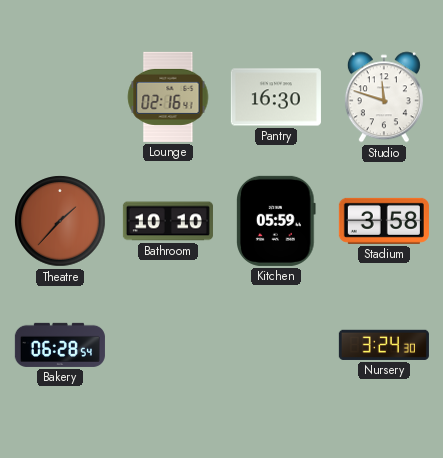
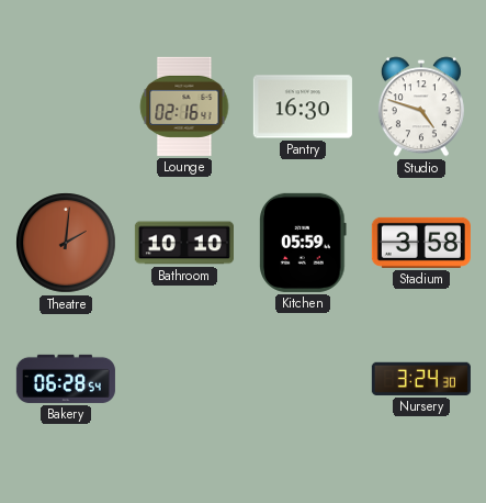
Studio: 11:48 -> 4:48 (421, 107)
Theatre: 1:37 -> 2:01 (66, 243)
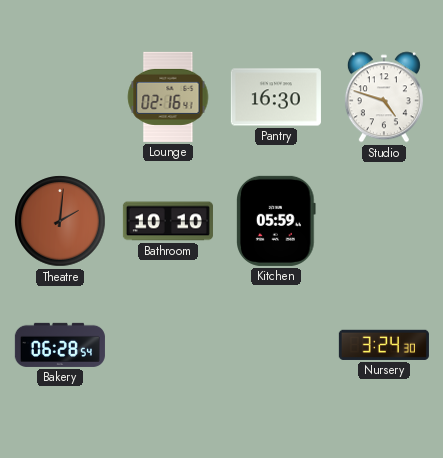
Stadium: 3:58 -> none (421, 243)
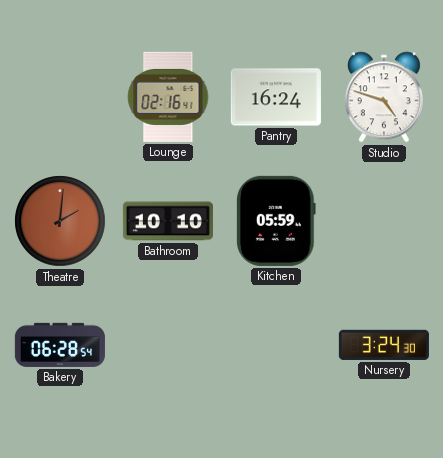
Pantry: 16:30 -> 16:24 (276, 97)
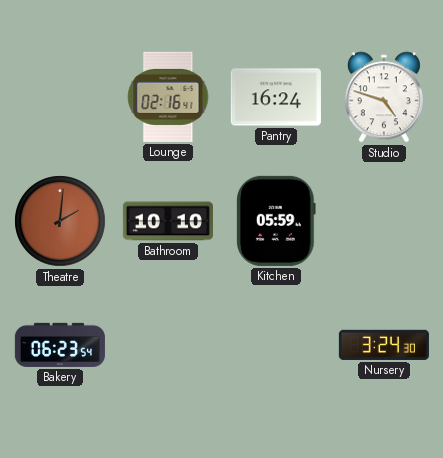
Bakery: 06:28 -> 06:23 (60, 345)
